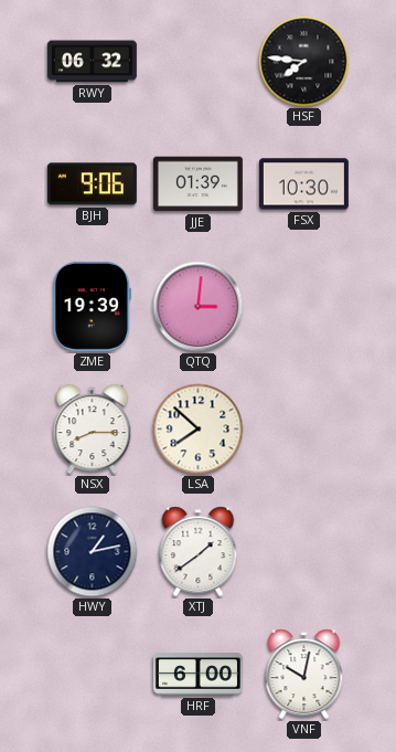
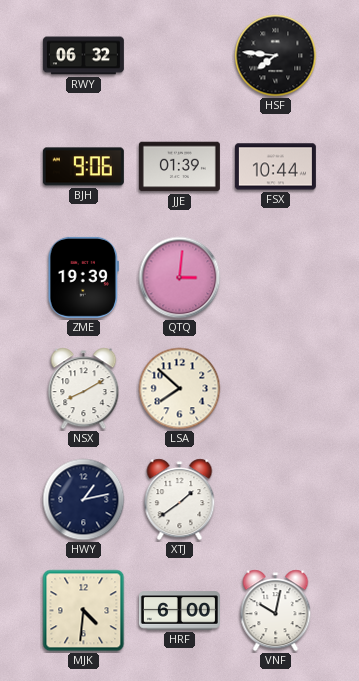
FSX: 10:30 -> 10:44 (275, 167)
NSX: 8:15 -> 8:10 (84, 389)
MJK: none -> 4:31 (84, 611)
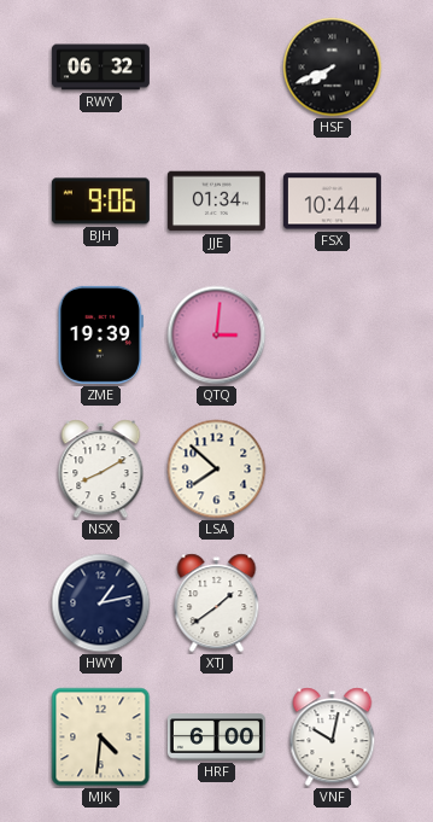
HSF: 7:46 -> 7:41 (333, 68)
JJE: 01:39 -> 01:34 (216, 202)
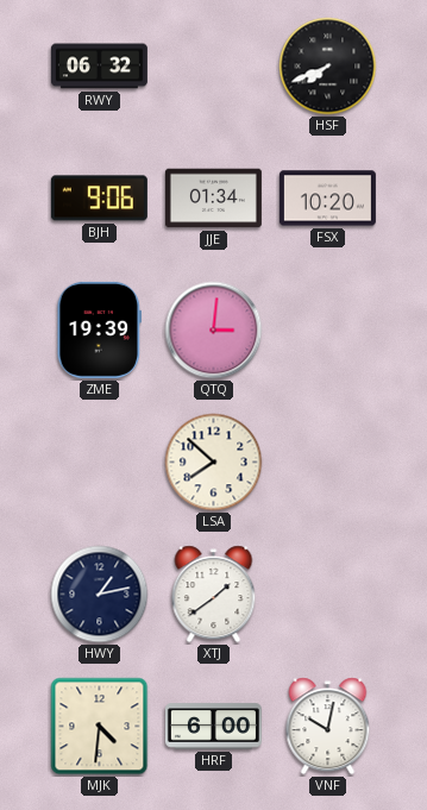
FSX: 10:44 -> 10:20 (327, 199)
NSX: 8:10 -> none (101, 470)
